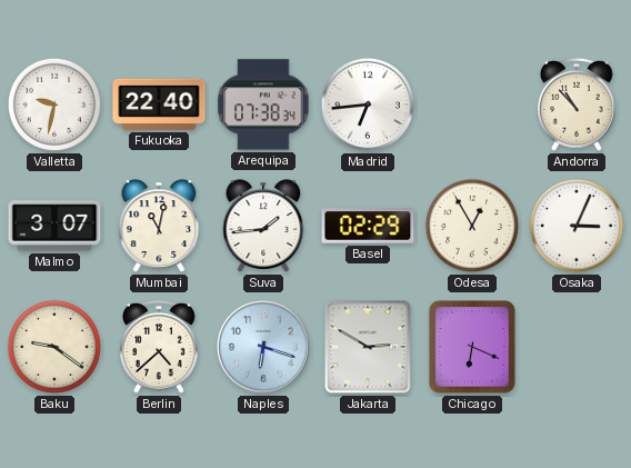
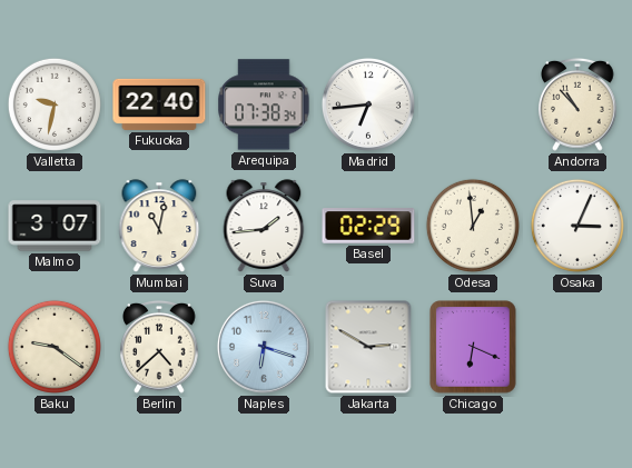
Odesa: 12:55 -> 12:59 (473, 226)
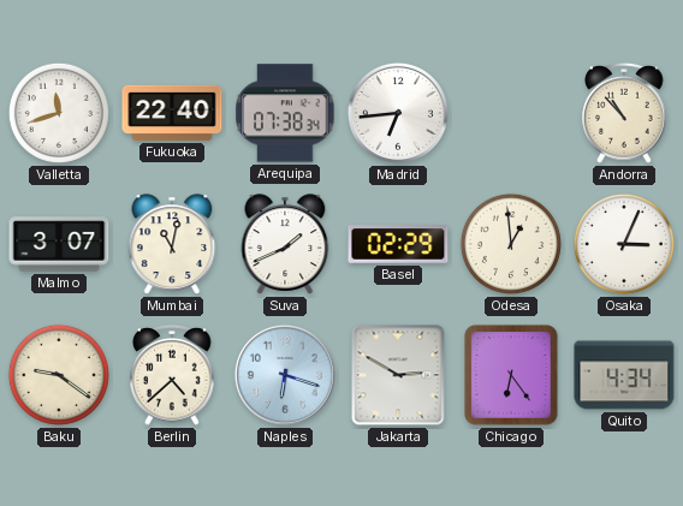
Valletta: 9:32 -> 11:42 (59, 113)
Suva: 1:44 -> 1:41 (285, 244)
Chicago: 6:19 -> 6:24 (511, 375)
Quito: none -> 4:34 (624, 375)
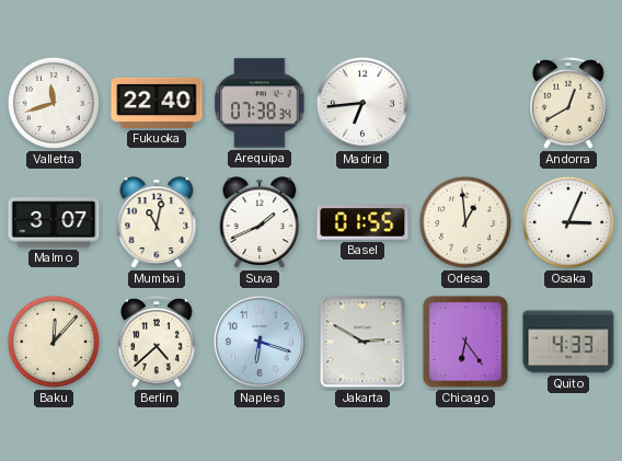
Andorra: 10:53 -> 12:40 (568, 103)
Basel: 02:29 -> 01:55 (362, 222)
Baku: 9:21 -> 12:07 (54, 342)
Quito: 4:34 -> 4:33 (568, 342)
